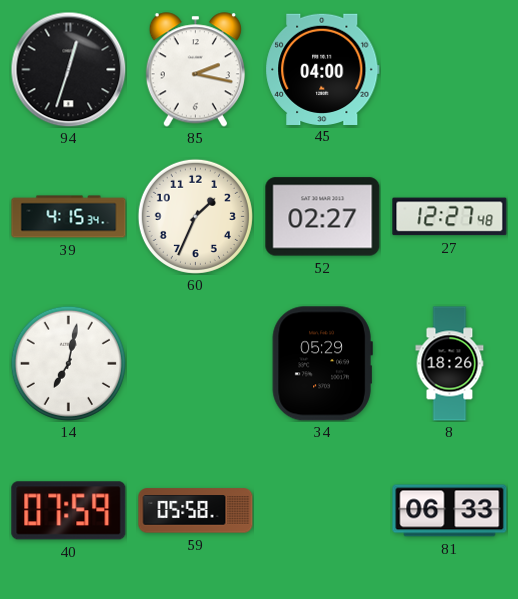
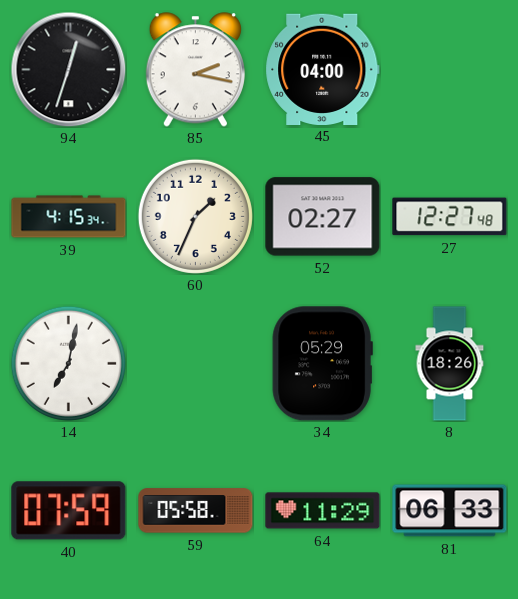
64: none -> 11:29 (323, 511)
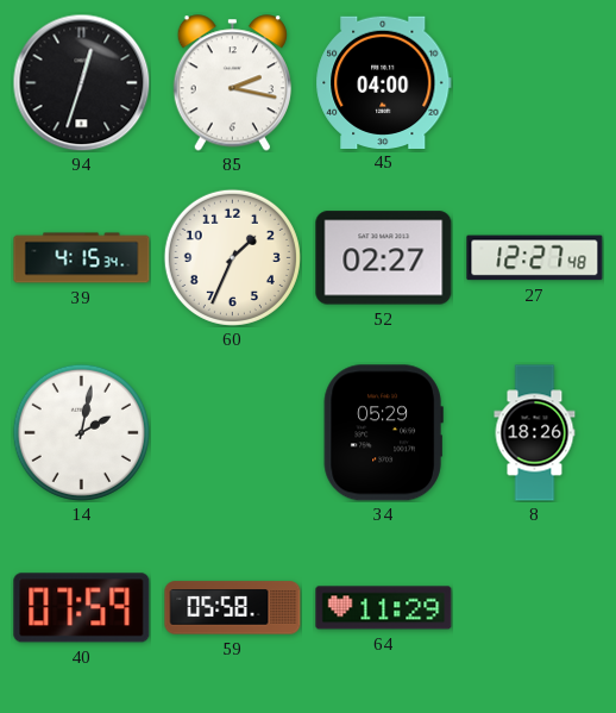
14: 7:02 -> 2:02 (81, 432)
81: 06:33 -> none (450, 511)
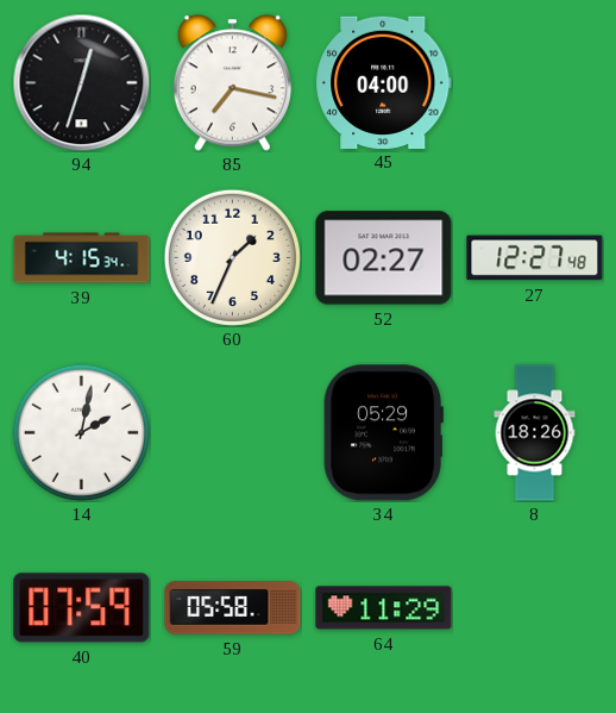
85: 2:17 -> 7:17 (232, 83)
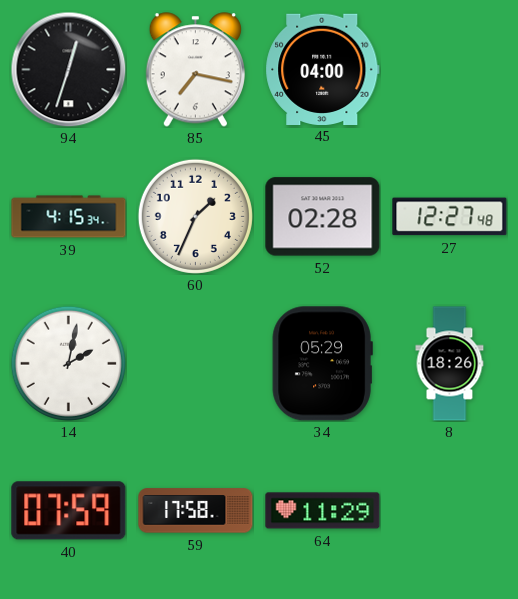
52: 02:27 -> 02:28 (323, 217)
59: 05:58 -> 17:58 (196, 511)
